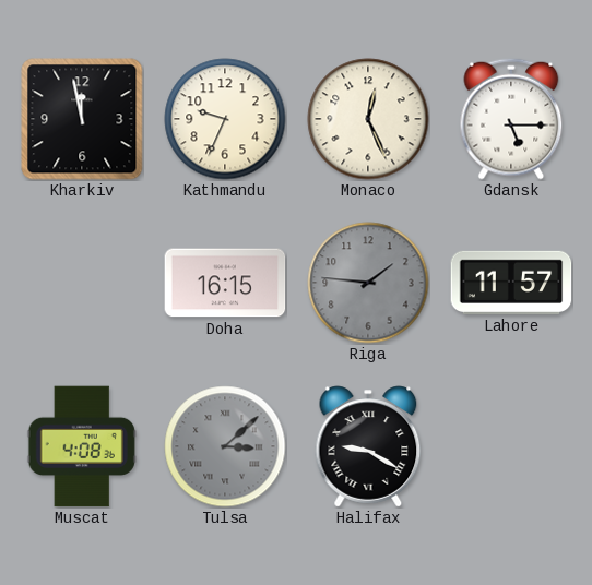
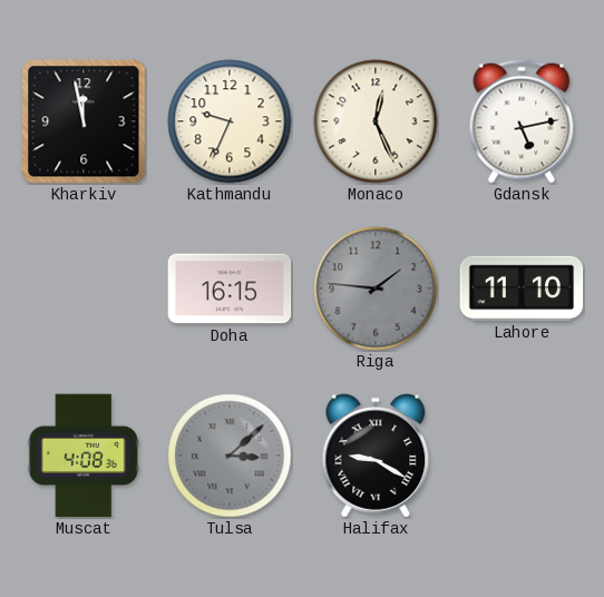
Gdansk: 5:15 -> 5:13 (522, 121)
Lahore: 11:57 -> 11:10 (522, 288)
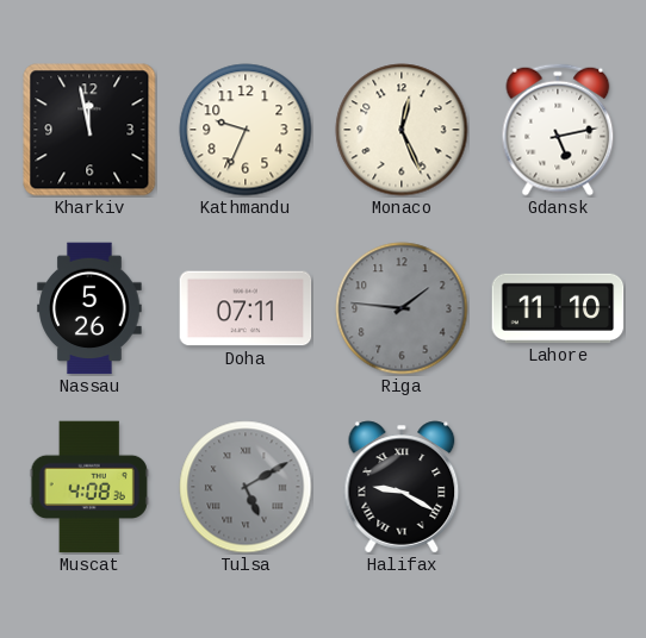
Nassau: none -> 5:26 (89, 308)
Doha: 16:15 -> 07:11 (246, 308)
Tulsa: 3:08 -> 5:10 (246, 487)
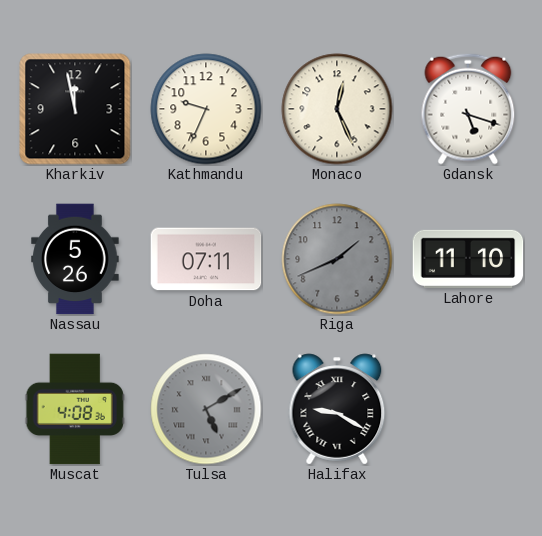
Gdansk: 5:13 -> 5:18 (468, 109)
Riga: 1:46 -> 1:41 (337, 259)
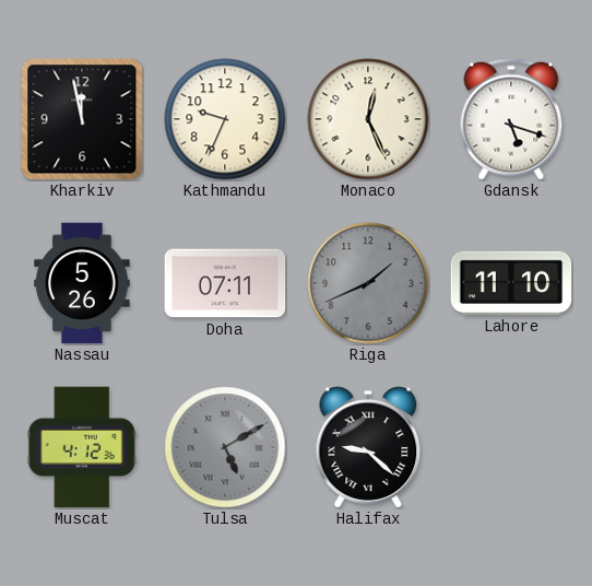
Muscat: 4:08 -> 4:12 (82, 447)
Halifax: 9:20 -> 9:22 (368, 447)
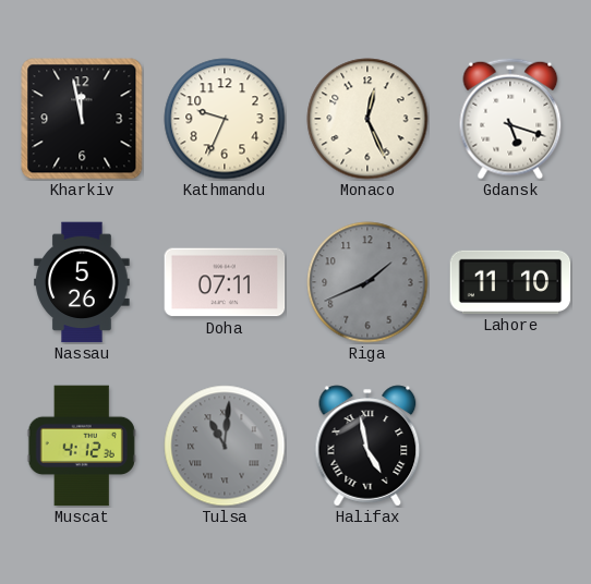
Tulsa: 5:10 -> 11:01 (225, 446)
Halifax: 9:22 -> 4:58 (367, 446)
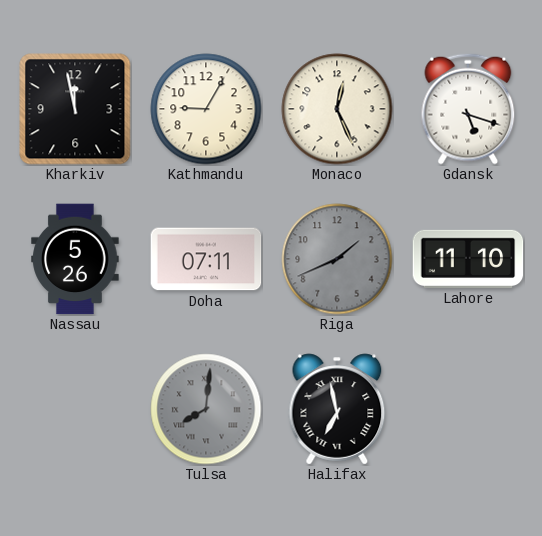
Kathmandu: 9:34 -> 9:05 (206, 109)
Muscat: 4:12 -> none (82, 446)
Tulsa: 11:01 -> 8:01 (206, 409)
Halifax: 4:58 -> 6:58 (337, 409)
